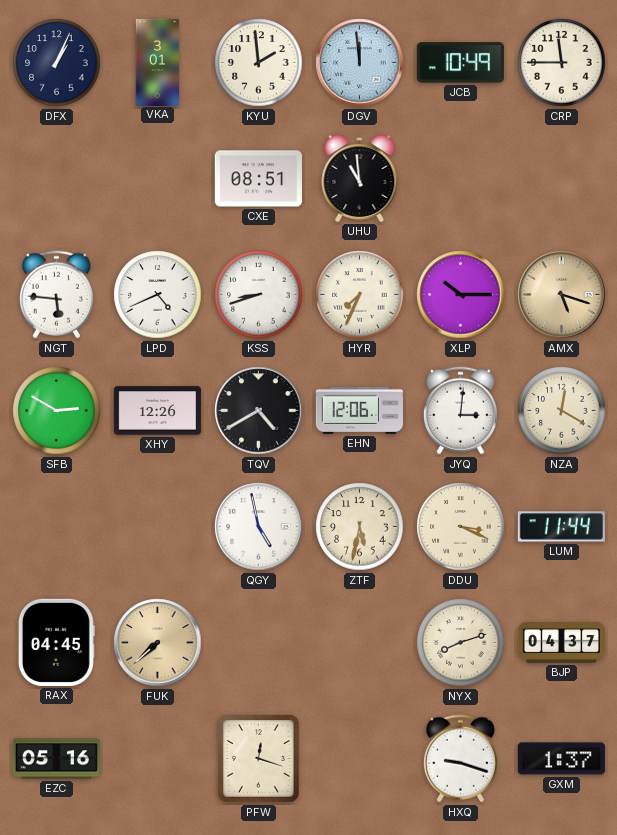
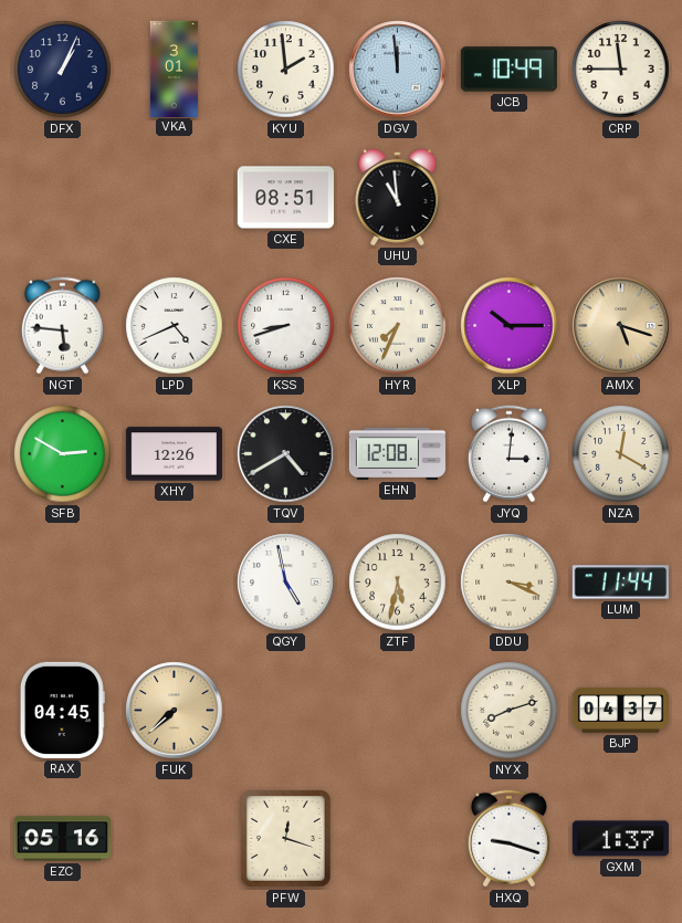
EHN: 12:06 -> 12:08 (397, 453)
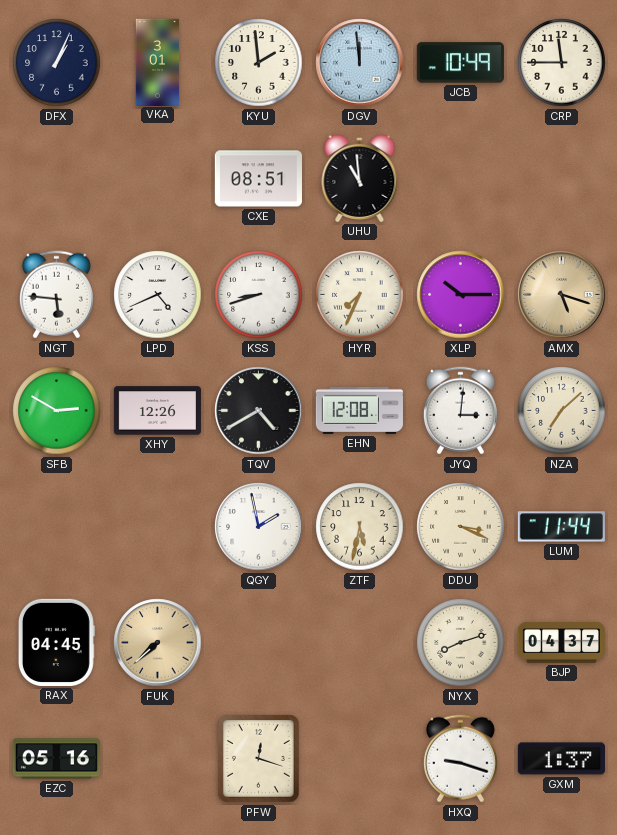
NZA: 12:20 -> 7:08 (562, 411)
QGY: 4:58 -> 1:58 (259, 527)
